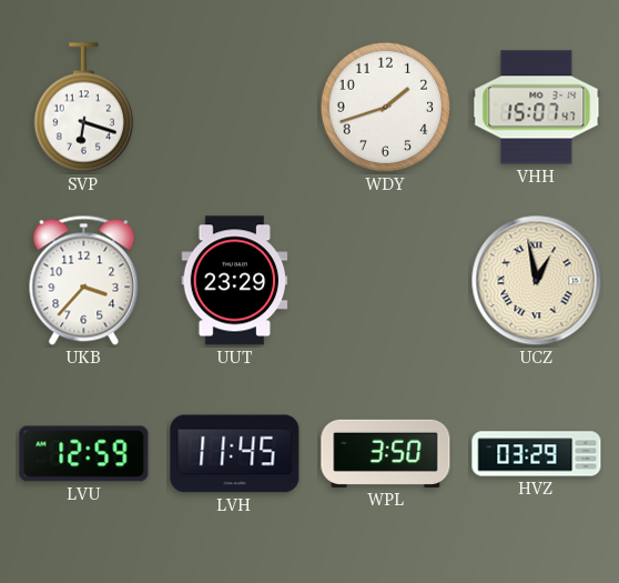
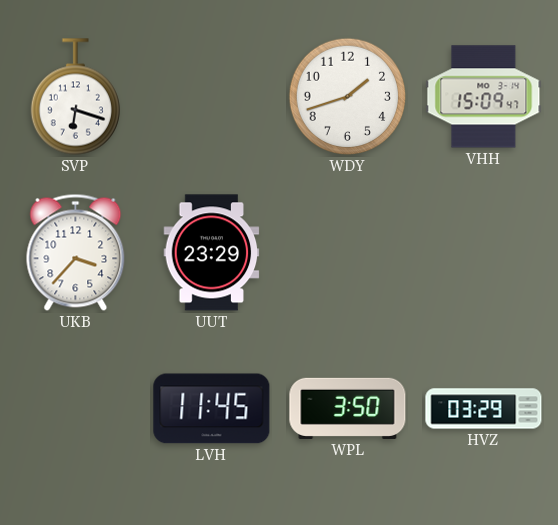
VHH: 15:07 -> 15:09 (484, 97)
UCZ: 12:58 -> none (537, 281)
LVU: 12:59 -> none (84, 454)
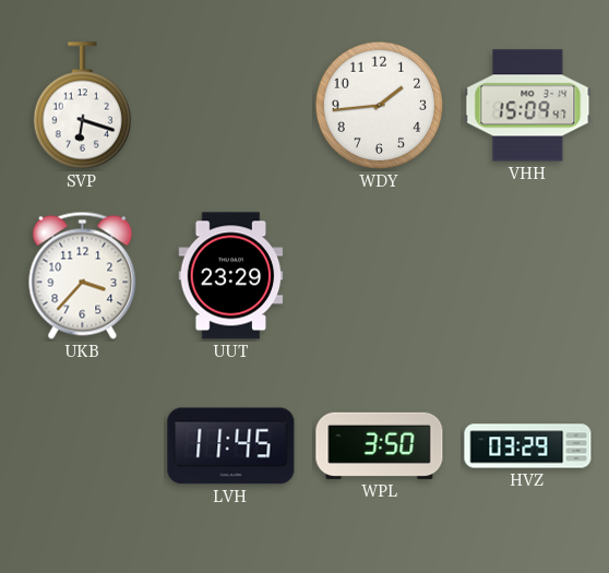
WDY: 1:42 -> 1:44 (380, 106)
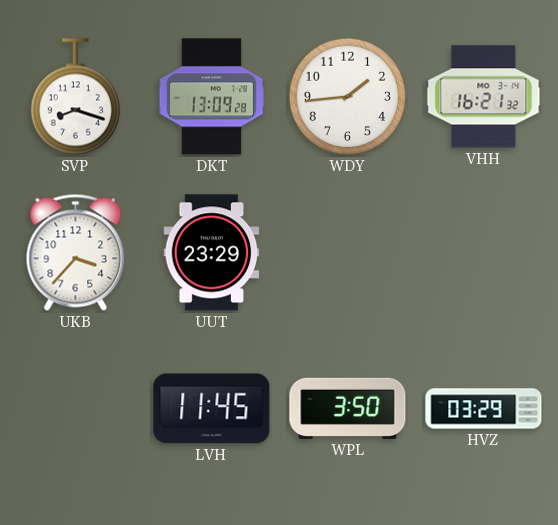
SVP: 6:18 -> 8:18 (75, 97)
DKT: none -> 13:09 (212, 97)
VHH: 15:09 -> 16:21 (484, 97)
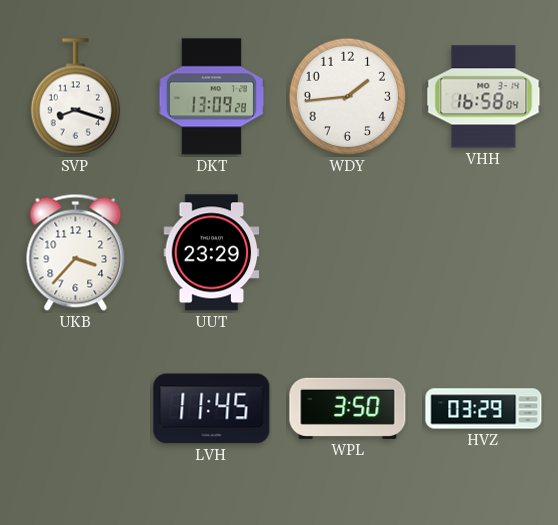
VHH: 16:21 -> 16:58 (484, 97)
